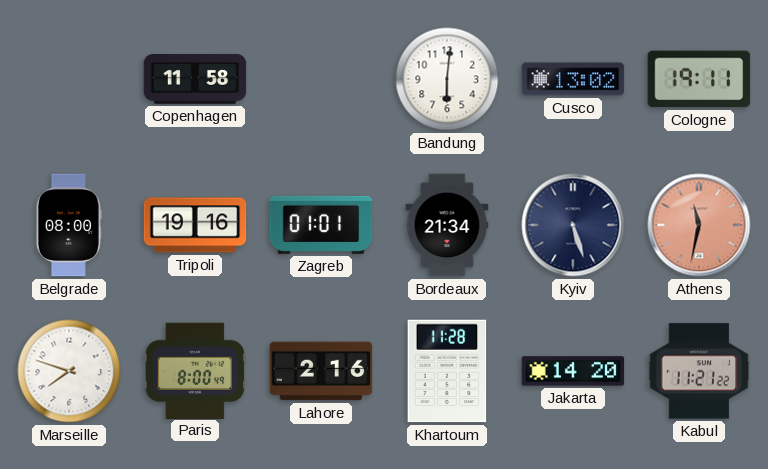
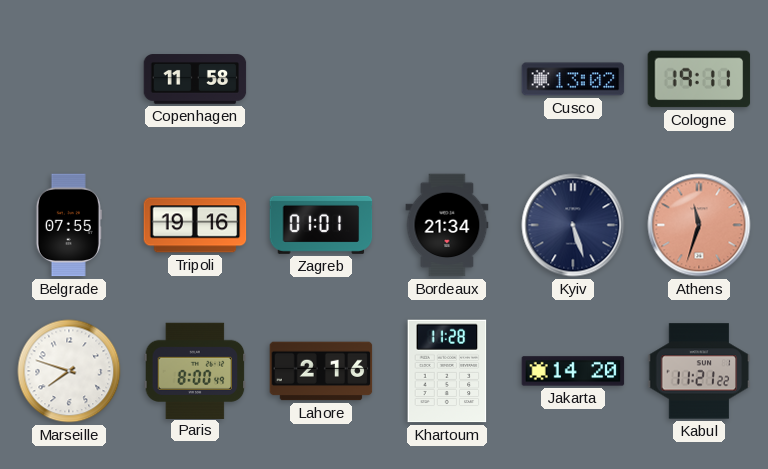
Bandung: 6:01 -> none (447, 79)
Belgrade: 08:00 -> 07:55 (69, 225)
Athens: 11:32 -> 11:33 (699, 225)
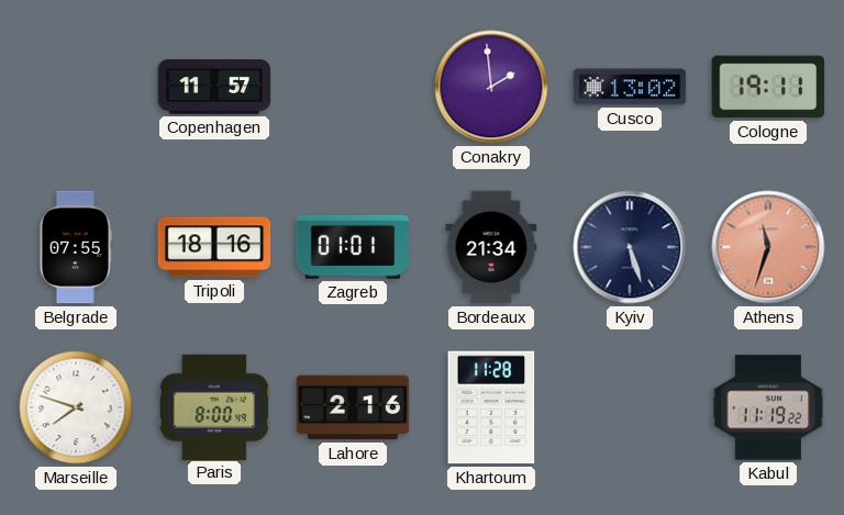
Copenhagen: 11:58 -> 11:57 (214, 87)
Conakry: none -> 1:59 (491, 87)
Tripoli: 19:16 -> 18:16 (214, 247)
Jakarta: 14:20 -> none (573, 371)
Kabul: 11:21 -> 11:19 (768, 407)
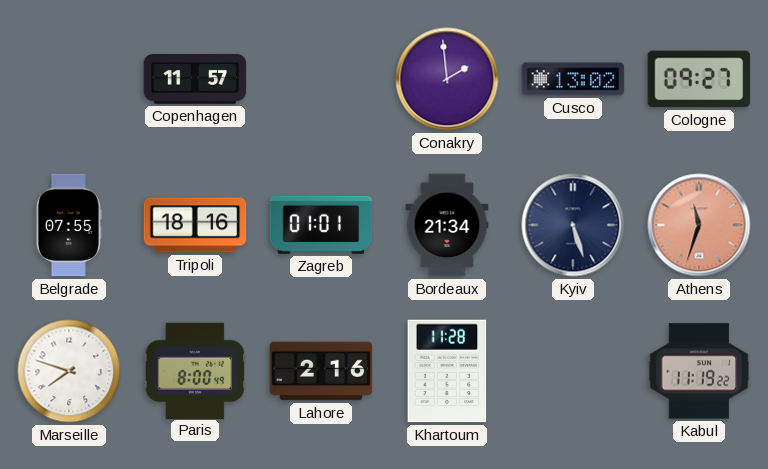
Cologne: 19:11 -> 09:27 (699, 79)
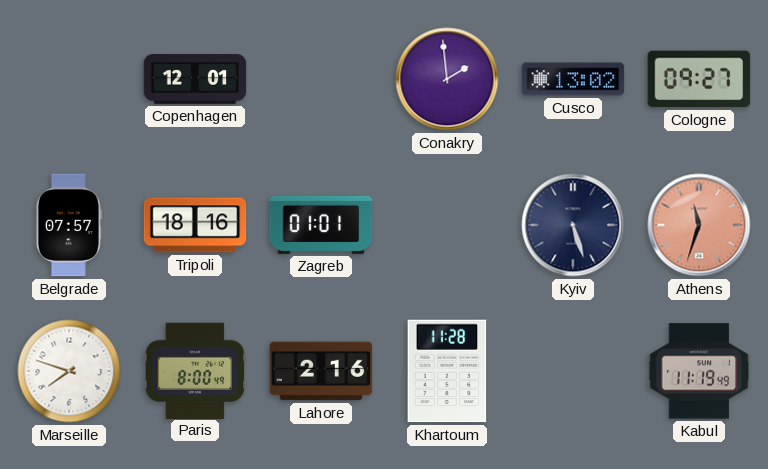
Copenhagen: 11:57 -> 12:01 (195, 79)
Belgrade: 07:55 -> 07:57 (69, 225)
Bordeaux: 21:34 -> none (447, 225)
Kabul: 11:19:22 -> 11:19:49 (699, 371)
